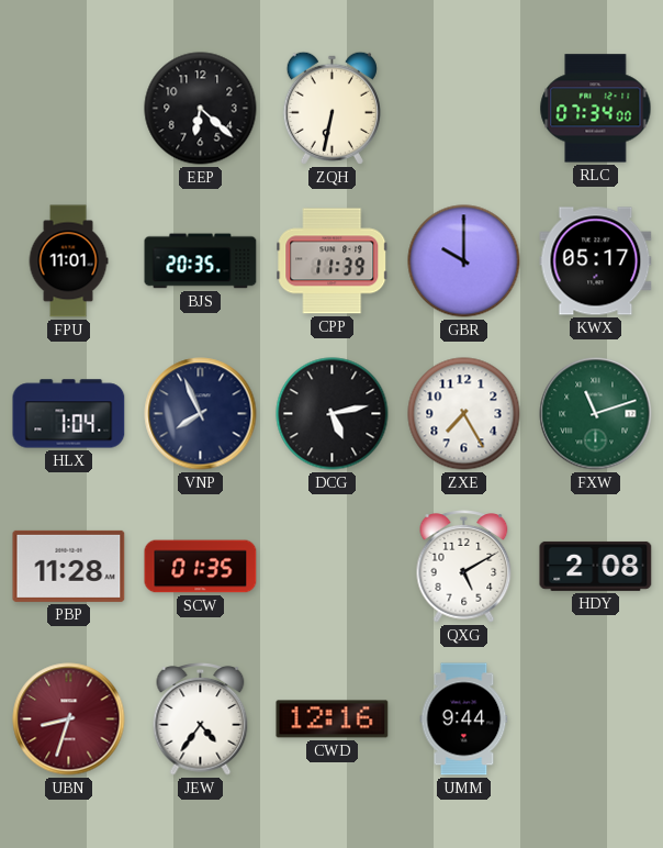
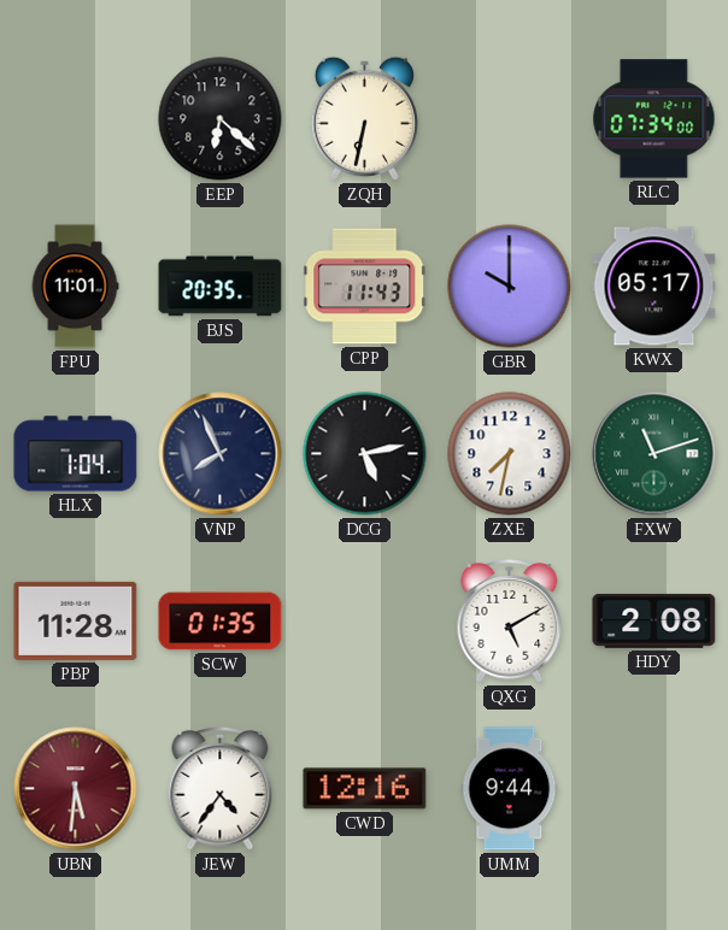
CPP: 11:39 -> 11:43 (365, 287)
ZXE: 7:25 -> 7:32 (510, 454)
UBN: 8:33 -> 5:31 (76, 789)
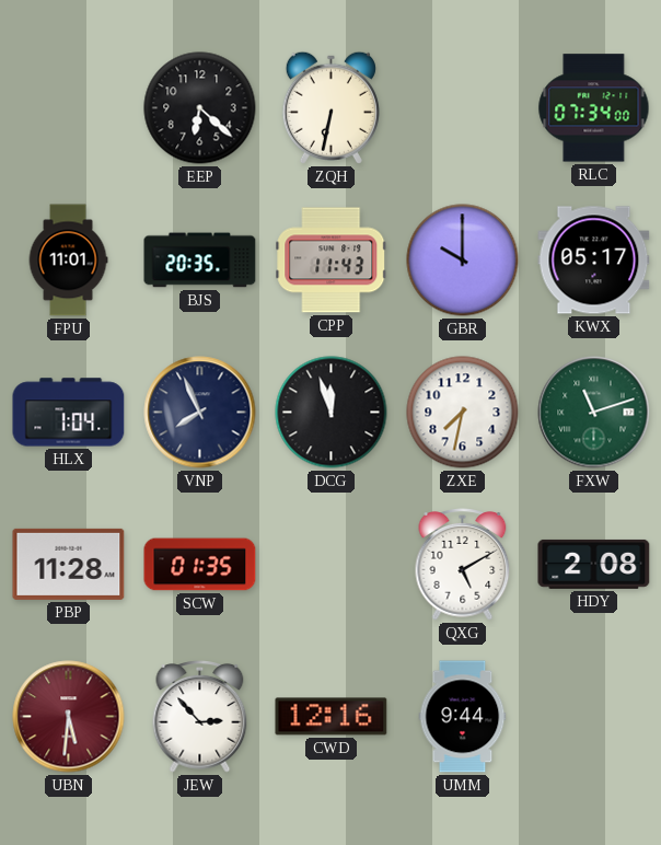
DCG: 5:13 -> 11:57 (332, 413)
JEW: 4:36 -> 2:53 (200, 717)
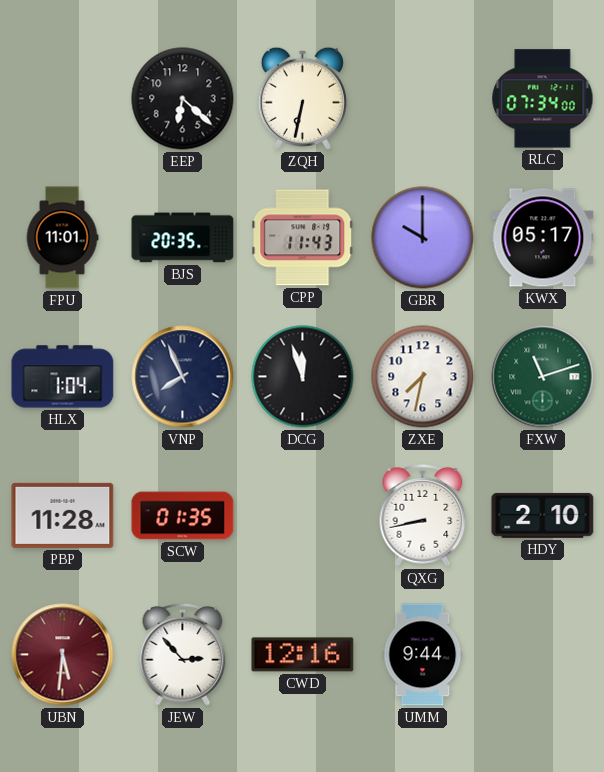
QXG: 5:10 -> 8:43 (423, 516)
HDY: 2:08 -> 2:10 (543, 515)
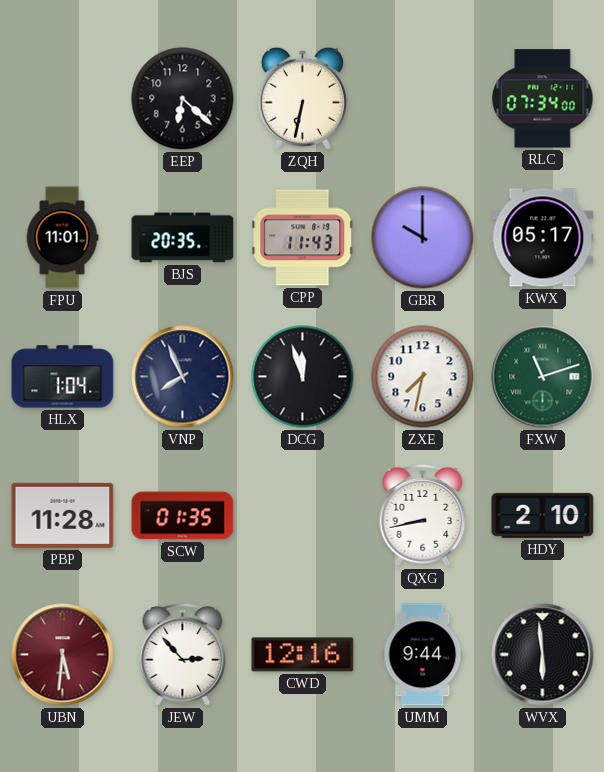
WVX: none -> 5:59 (543, 655)
